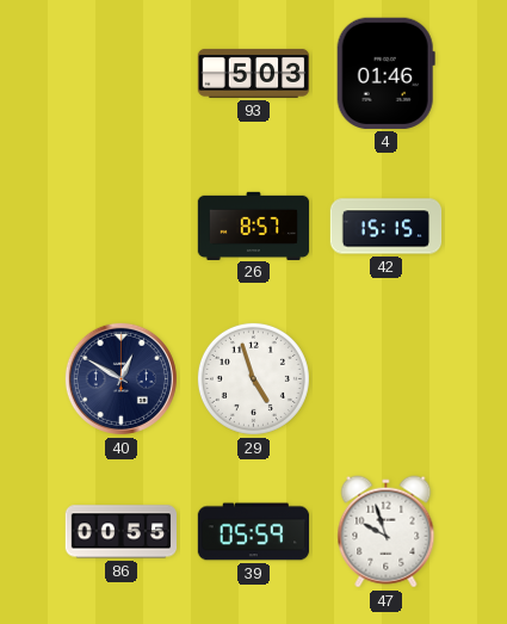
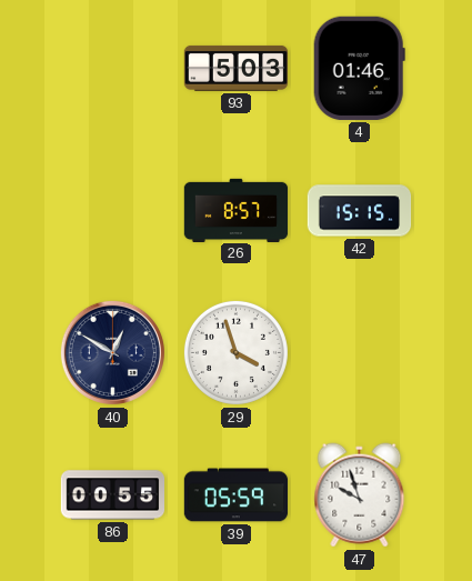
29: 4:57 -> 3:57 (235, 352)
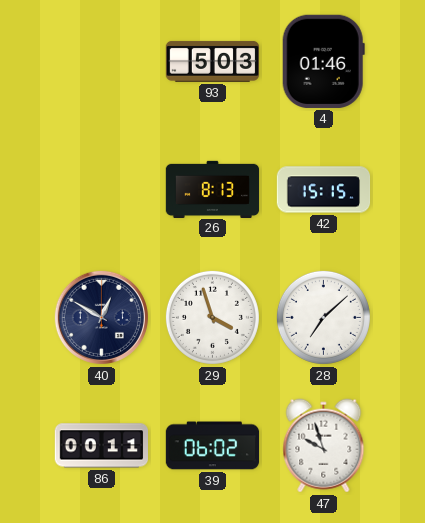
26: 8:57 -> 8:13 (213, 189)
28: none -> 7:08 (323, 317)
86: 00:55 -> 00:11 (101, 446)
39: 05:59 -> 06:02 (213, 446)
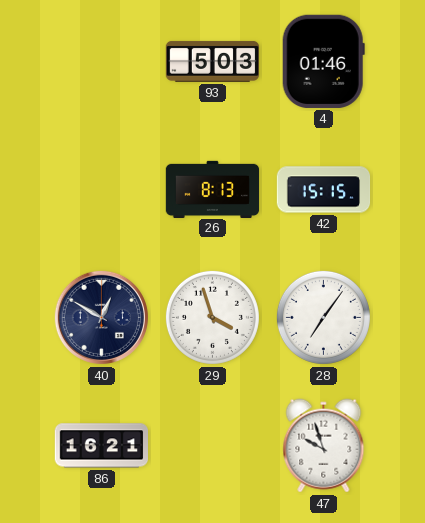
28: 7:08 -> 7:06 (323, 317)
86: 00:11 -> 16:21 (101, 446)
39: 06:02 -> none (213, 446)
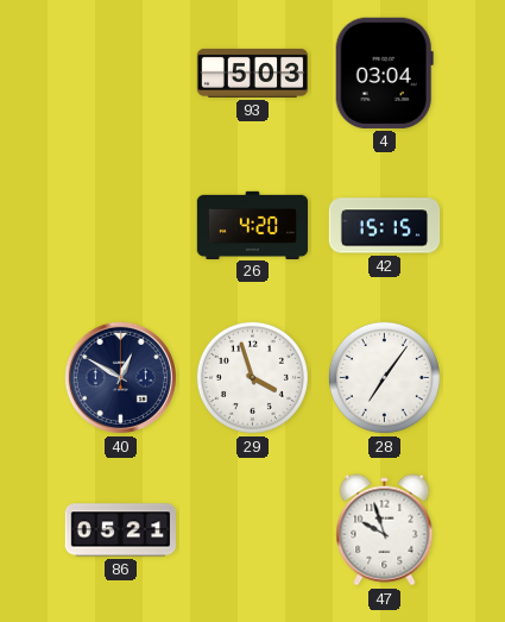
4: 01:46 -> 03:04 (384, 73)
26: 8:13 -> 4:20 (253, 225)
86: 16:21 -> 05:21 (120, 530)
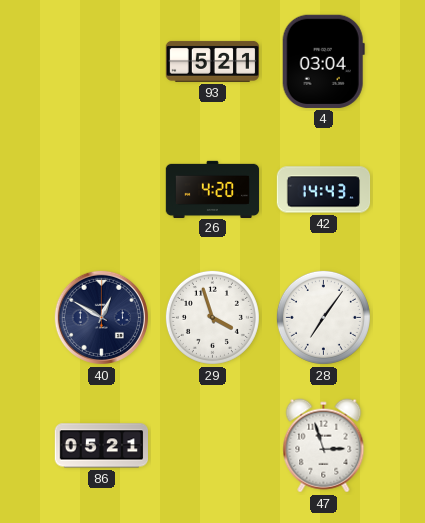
93: 5:03 -> 5:21 (213, 61)
42: 15:15 -> 14:43 (324, 190)
47: 9:57 -> 2:57 (324, 446)
